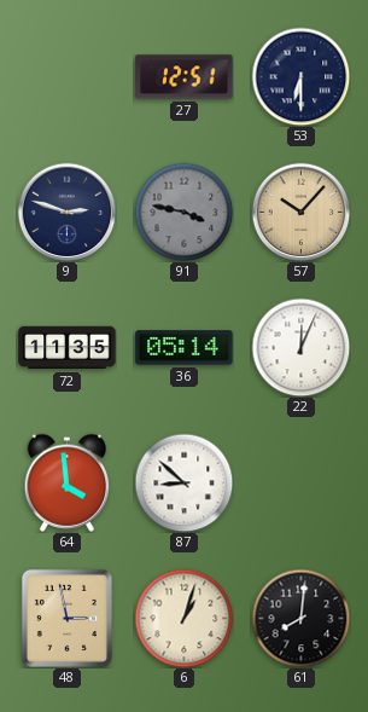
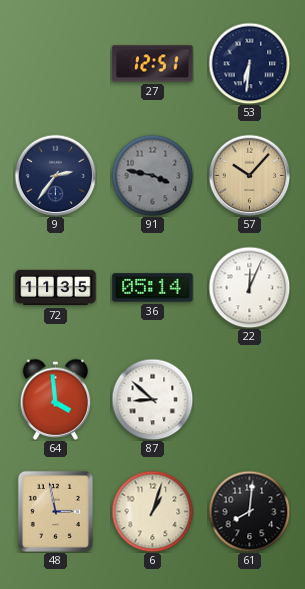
53: 6:30 -> 6:31 (249, 63)
9: 2:48 -> 2:36 (55, 175)
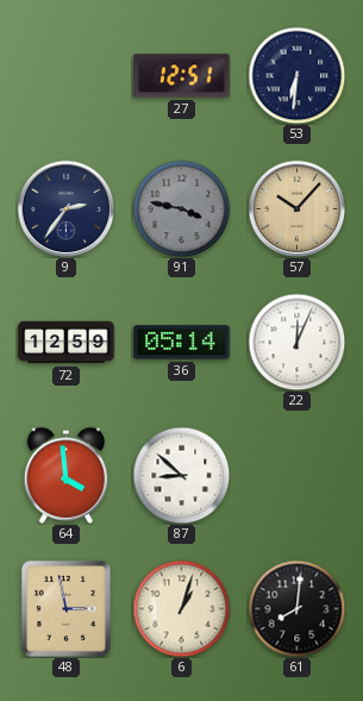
72: 11:35 -> 12:59 (67, 343)
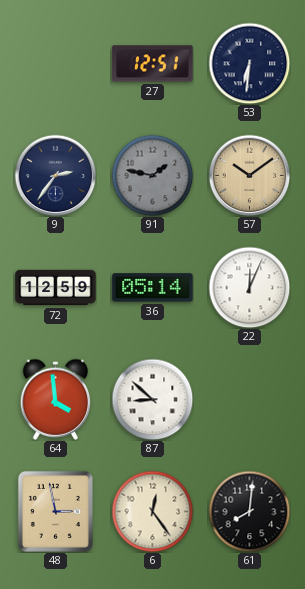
91: 3:47 -> 1:47 (152, 175)
57: 10:07 -> 10:09 (249, 175)
6: 1:03 -> 12:24 (152, 511)
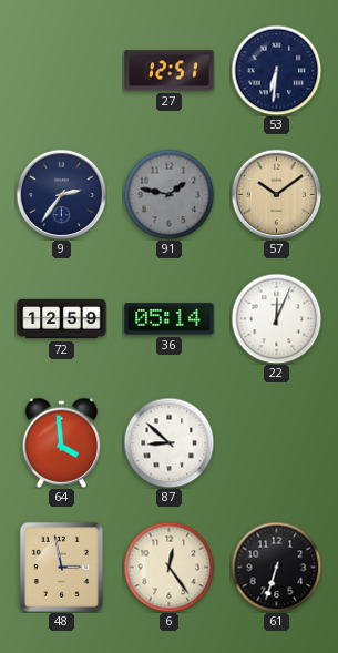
61: 8:01 -> 6:33 (276, 567)
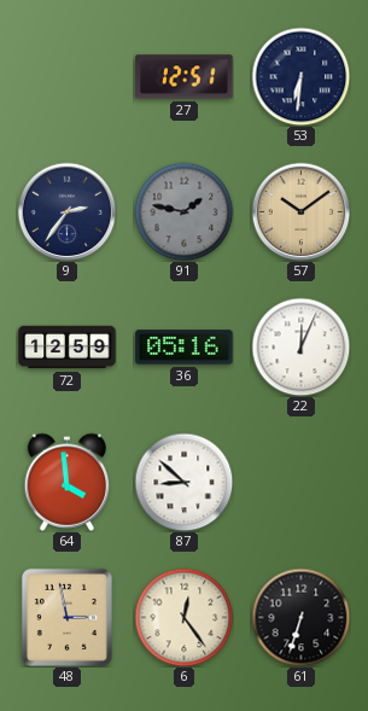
36: 05:14 -> 05:16 (185, 348)
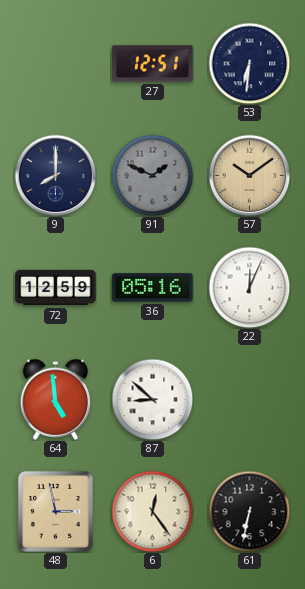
9: 2:36 -> 8:00 (55, 175)
91: 1:47 -> 1:49 (152, 175)
64: 3:59 -> 4:59 (56, 399)
61: 6:33 -> 6:32 (249, 511)
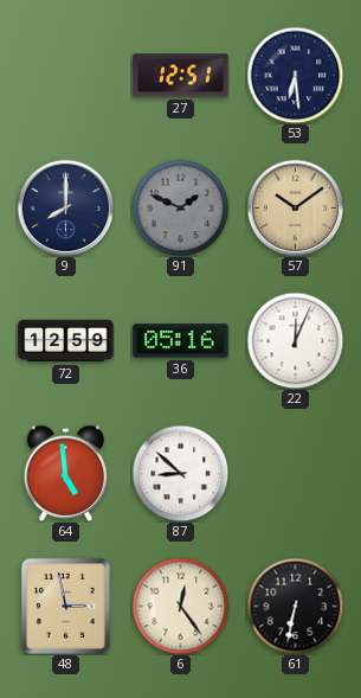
53: 6:31 -> 6:29 (295, 75)
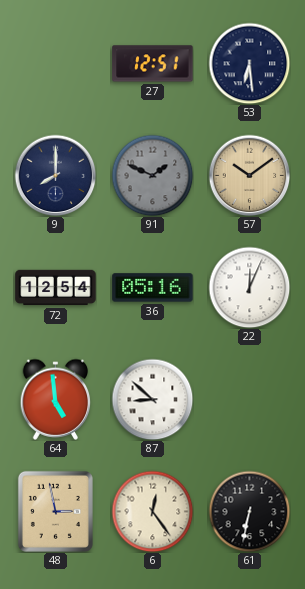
72: 12:59 -> 12:54 (56, 288)
